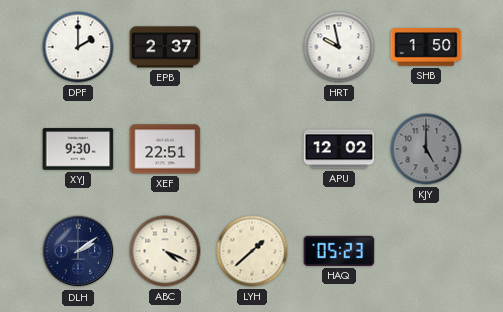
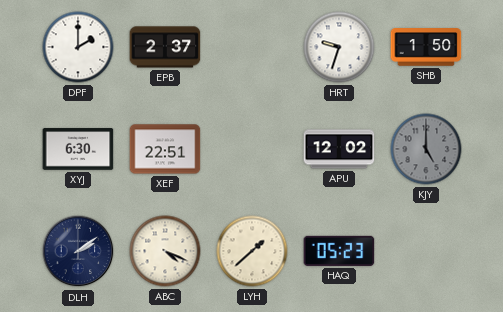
HRT: 9:58 -> 9:33 (339, 47)
XYJ: 9:30 -> 6:30 (78, 149)
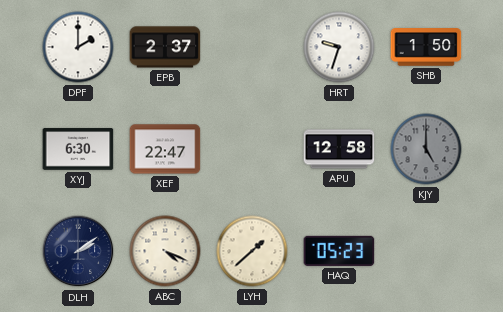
XEF: 22:51 -> 22:47 (165, 149)
APU: 12:02 -> 12:58 (339, 149)
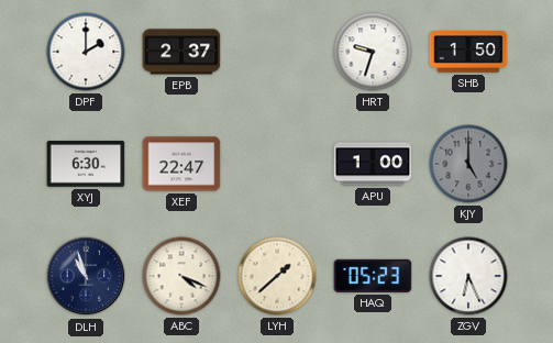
APU: 12:58 -> 1:00 (373, 164)
DLH: 2:09 -> 10:57 (86, 276)
ZGV: none -> 6:26 (468, 276)
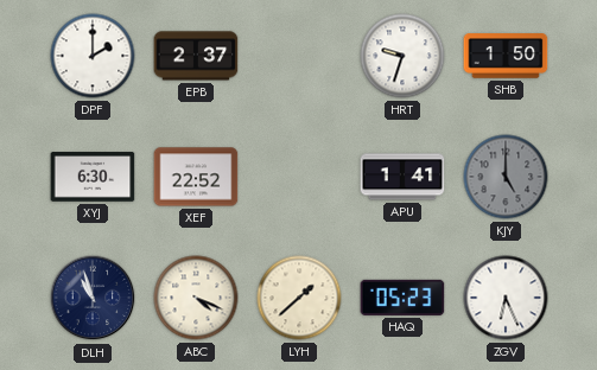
XEF: 22:47 -> 22:52 (196, 177)
APU: 1:00 -> 1:41 (402, 177)
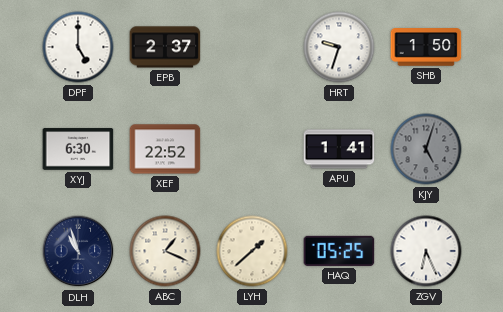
DPF: 2:00 -> 5:00 (78, 47)
KJY: 5:00 -> 5:03 (426, 149)
ABC: 4:19 -> 1:19 (165, 251)
HAQ: 05:23 -> 05:25 (339, 251)
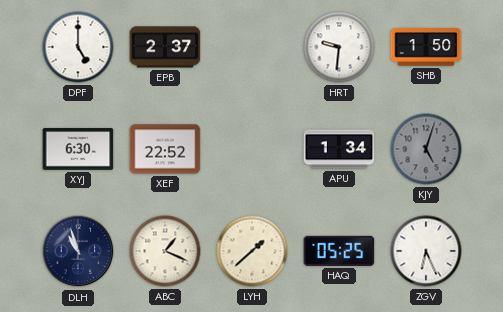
HRT: 9:33 -> 9:31 (339, 47)
APU: 1:41 -> 1:34 (339, 149)
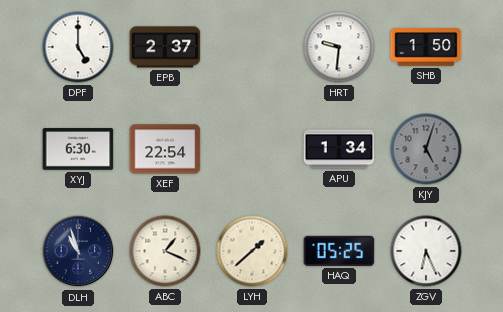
XEF: 22:52 -> 22:54 (165, 149)
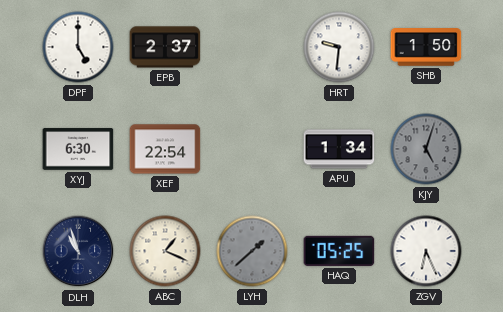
LYH dial: cream -> grey (252, 251)
